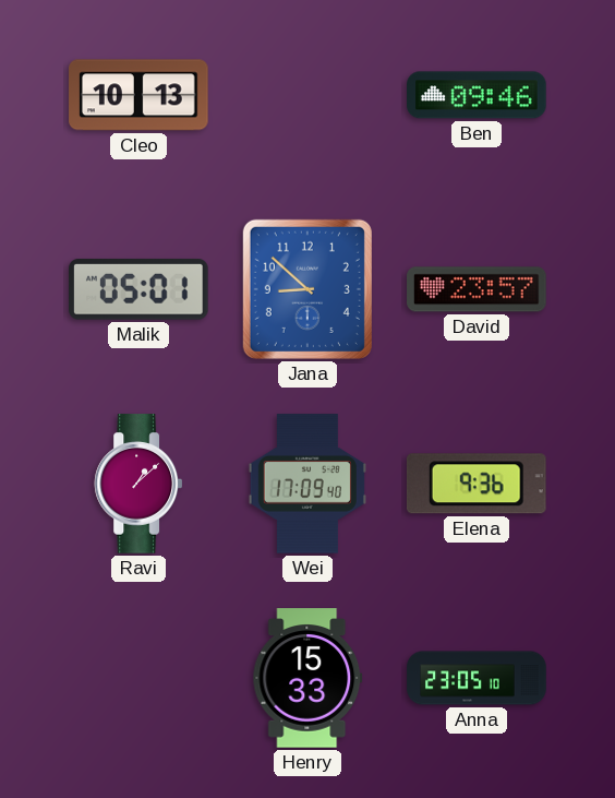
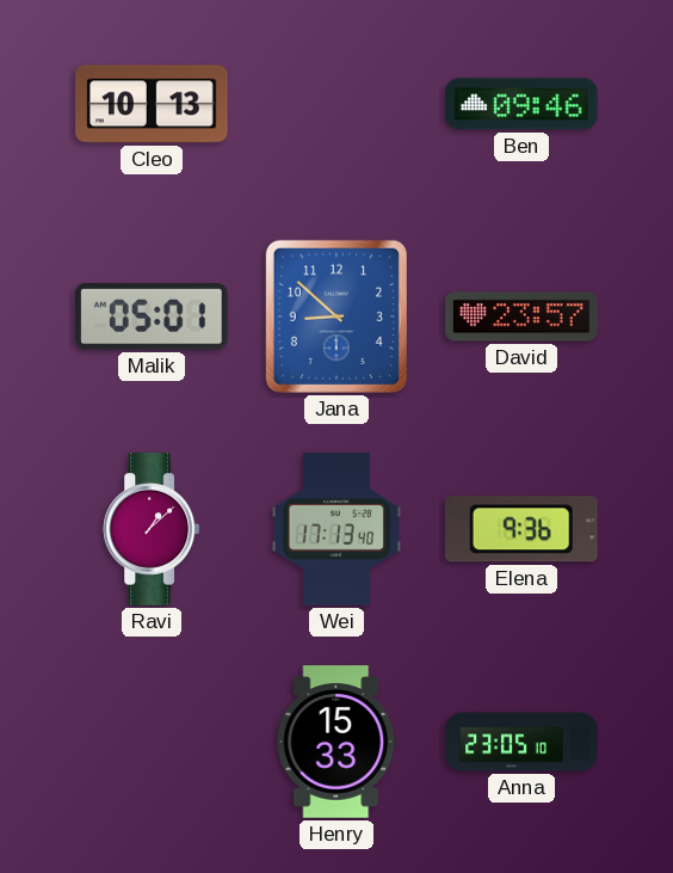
Wei: 17:09 -> 17:13 (336, 529)
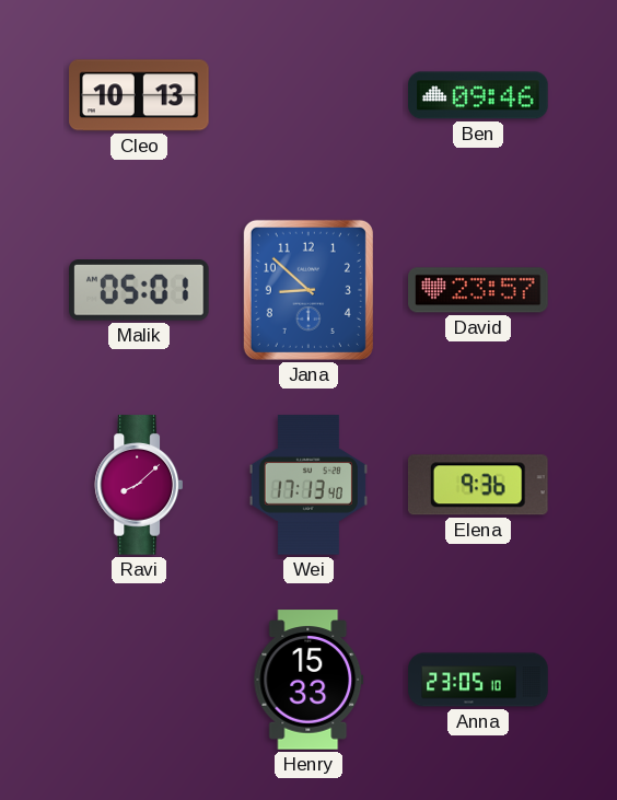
Ravi: 1:08 -> 8:08 (138, 485)
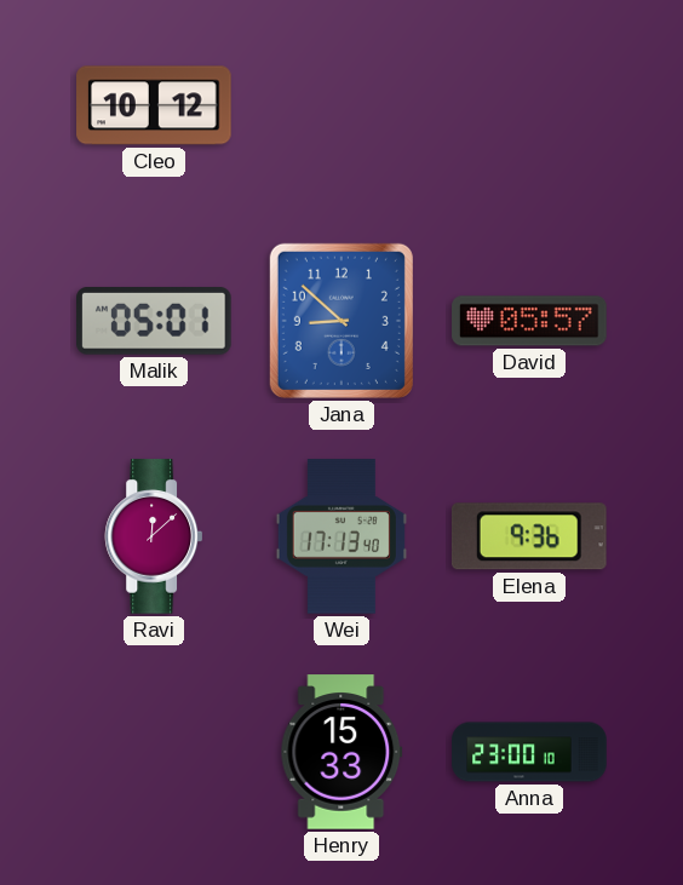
Cleo: 10:13 -> 10:12 (154, 105)
Ben: 09:46 -> none (478, 95)
David: 23:57 -> 05:57 (529, 321)
Ravi: 8:08 -> 12:08 (153, 536)
Anna: 23:05 -> 23:00 (529, 752)
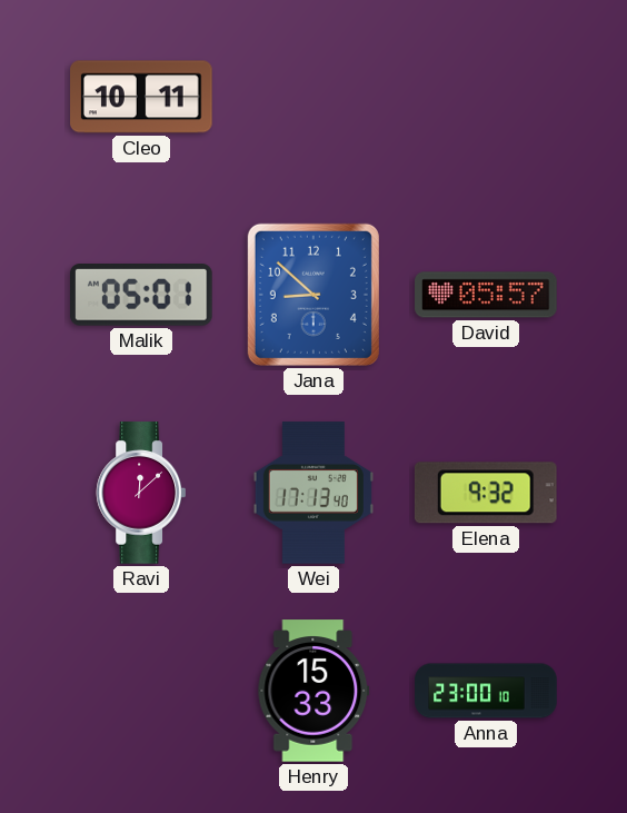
Cleo: 10:12 -> 10:11 (141, 97)
Elena: 9:36 -> 9:32 (486, 493)
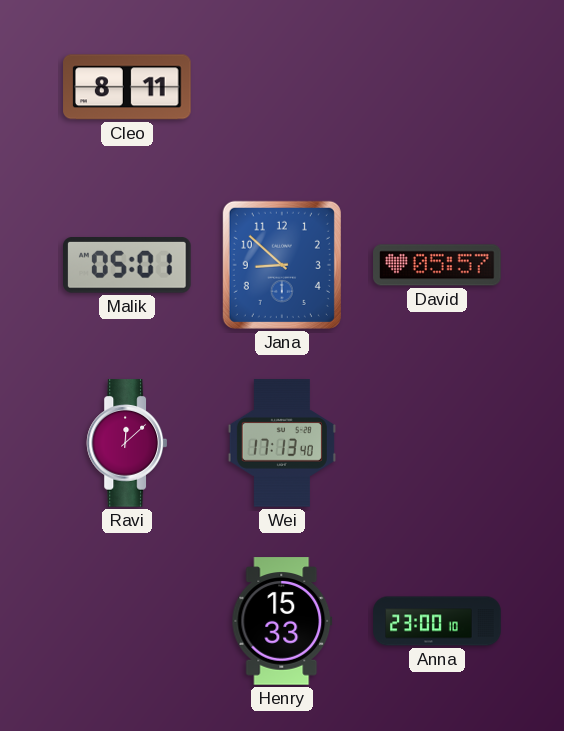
Cleo: 10:11 -> 8:11 (127, 87)
Elena: 9:32 -> none (486, 493)
